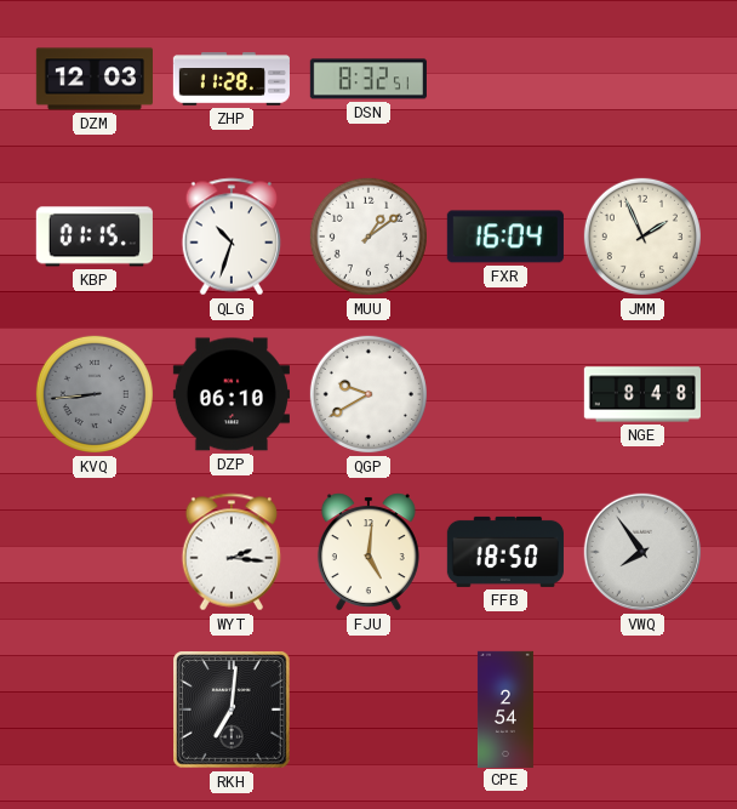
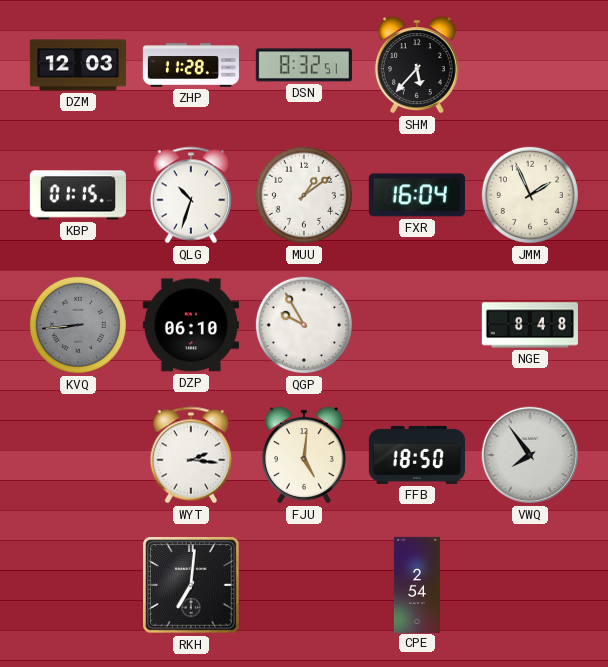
SHM: none -> 5:37 (417, 65)
QGP: 9:40 -> 9:55 (304, 325)
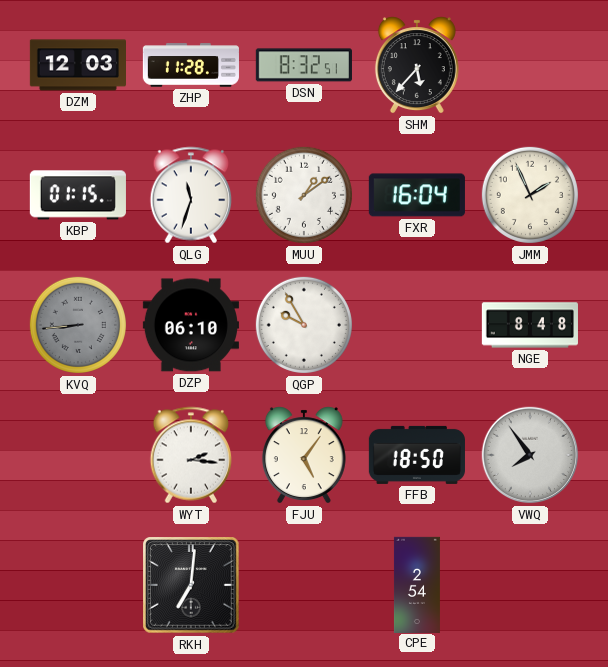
QLG: 10:33 -> 11:33 (191, 195)
FJU: 5:01 -> 5:06 (304, 455)
